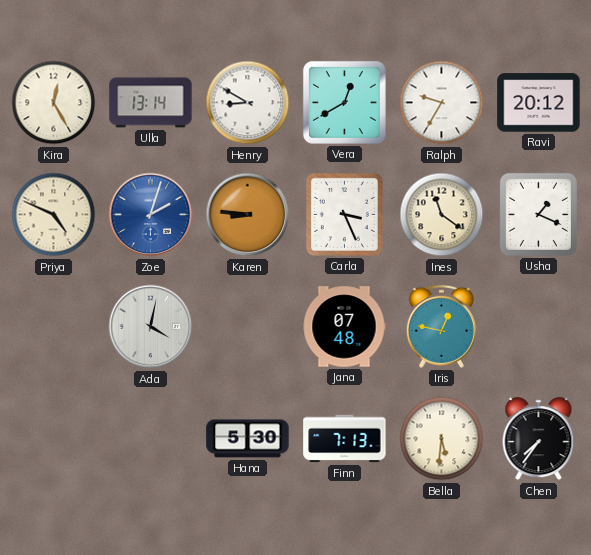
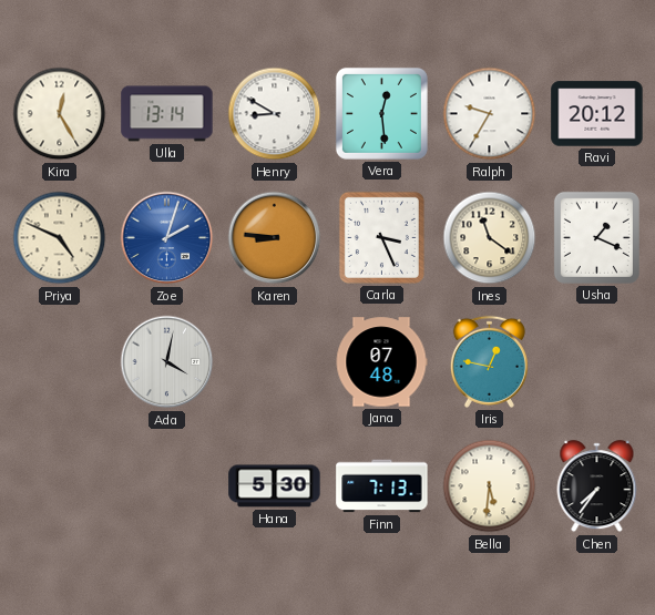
Vera: 12:40 -> 12:29 (381, 113)
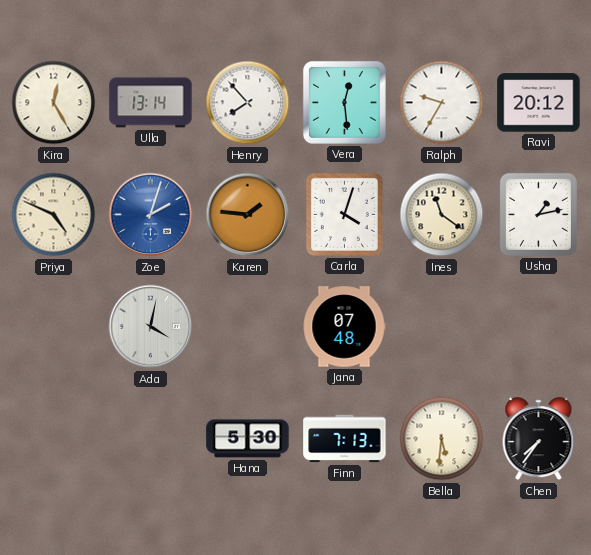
Henry: 8:50 -> 7:53 (248, 103)
Karen: 8:46 -> 1:46 (248, 215)
Carla: 3:26 -> 4:03 (344, 214)
Usha: 1:19 -> 1:13 (538, 214)
Iris: 12:47 -> none (489, 361)
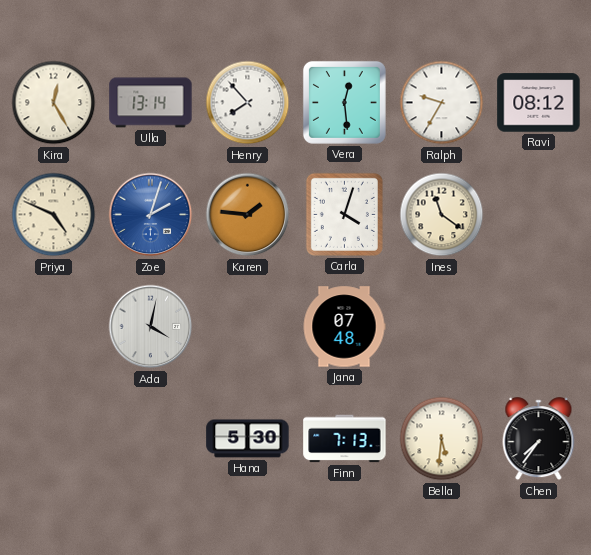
Ravi: 20:12 -> 08:12 (539, 103)
Usha: 1:13 -> none (538, 214)
